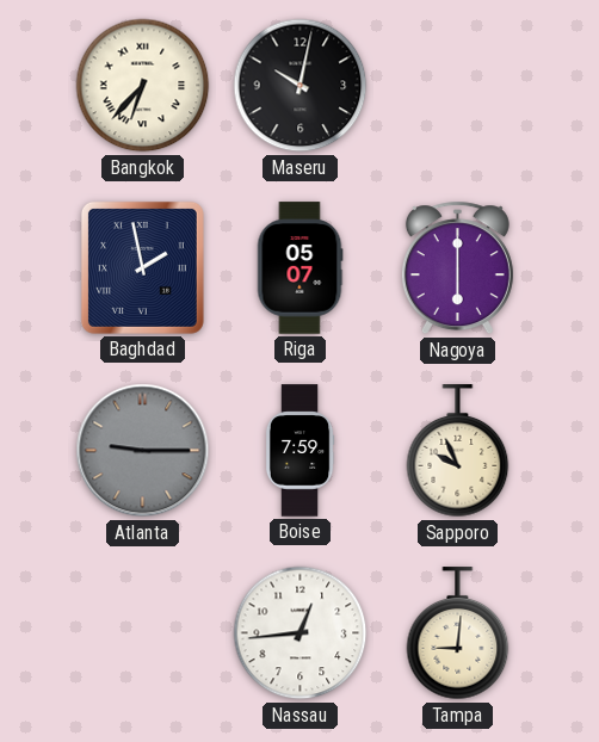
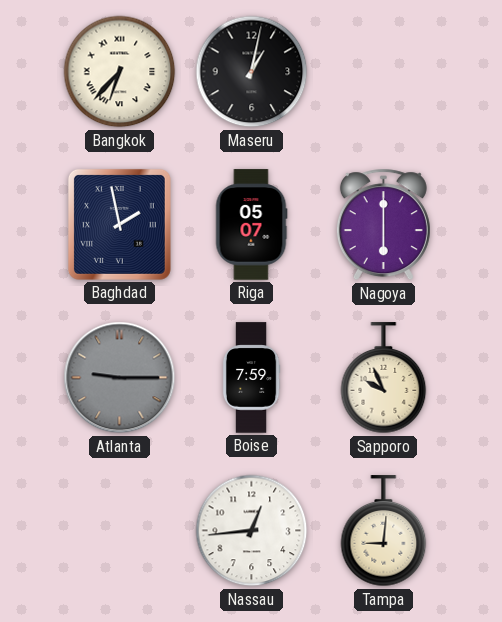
Maseru: 10:02 -> 1:02 (252, 72)
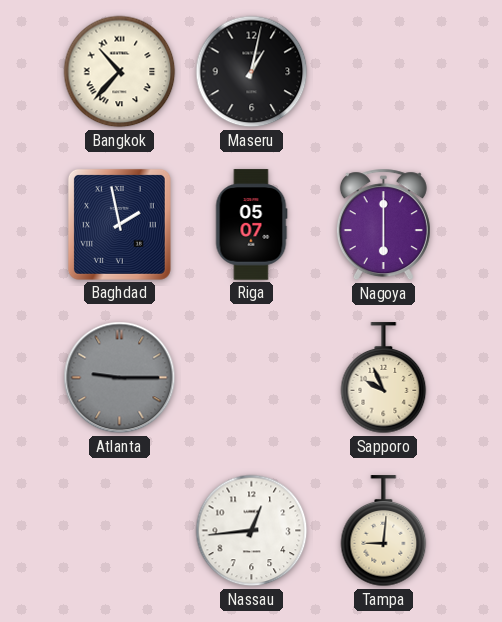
Bangkok: 6:37 -> 10:37 (120, 72)
Boise: 7:59 -> none (251, 378)
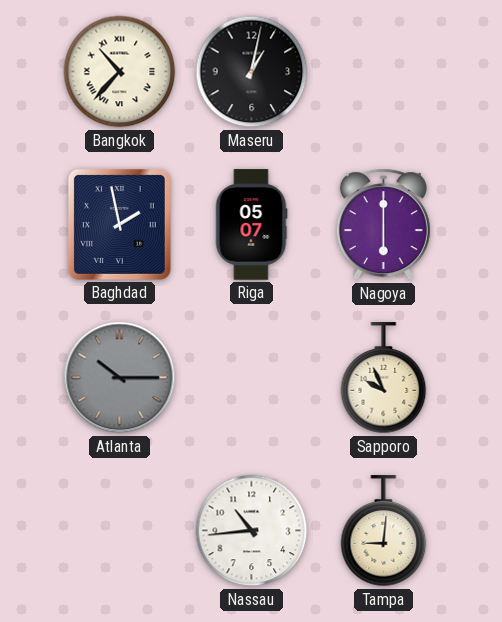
Atlanta: 9:15 -> 10:15 (120, 378)
Nassau: 12:44 -> 10:44 (252, 531)
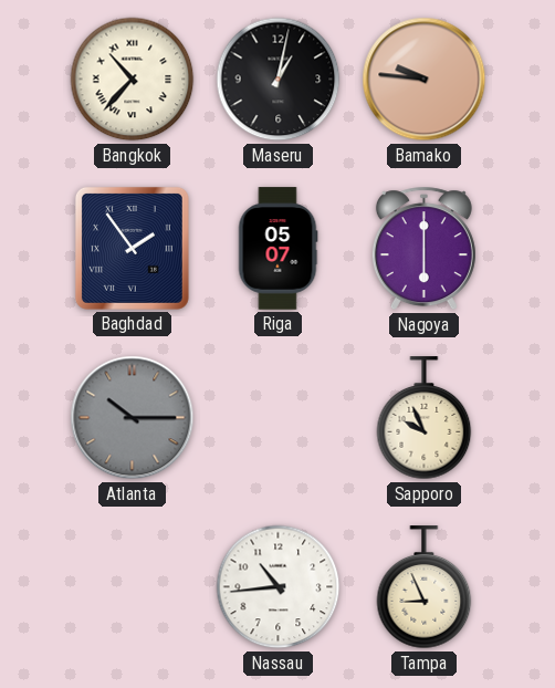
Bamako: none -> 9:46 (425, 80)
Baghdad: 1:58 -> 1:54 (132, 248)
Tampa: 9:01 -> 8:56 (425, 587)
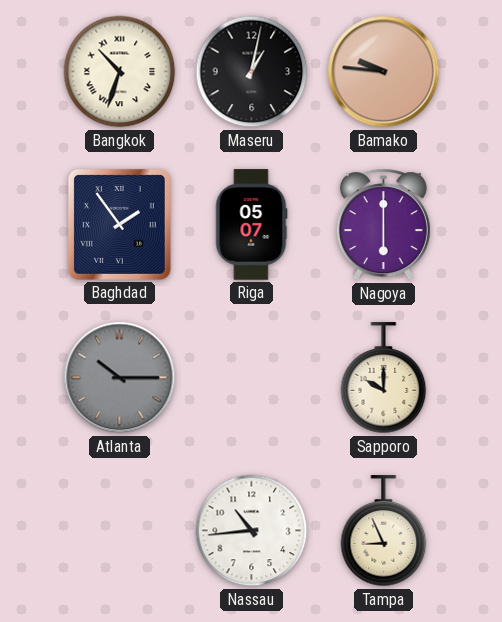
Bangkok: 10:37 -> 10:33 (120, 72)
Sapporo: 9:56 -> 10:00 (384, 378)
